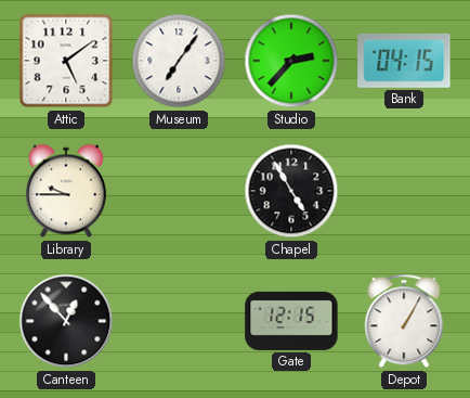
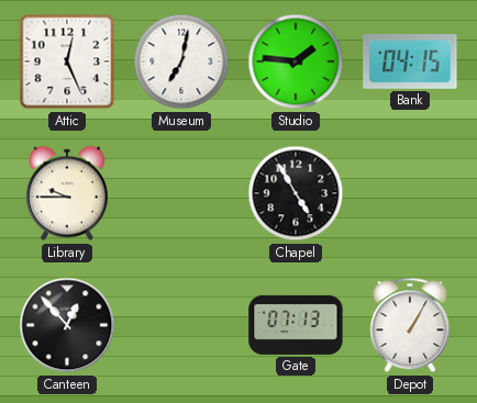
Attic: 5:09 -> 12:26 (67, 61)
Museum: 7:06 -> 7:02 (181, 61)
Studio: 2:37 -> 1:46 (296, 61)
Gate: 12:15 -> 07:13 (296, 325)
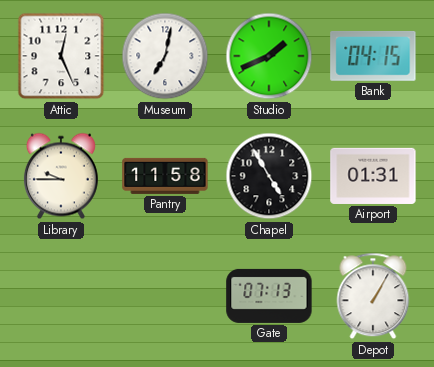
Studio: 1:46 -> 1:41 (269, 56)
Pantry: none -> 11:58 (165, 176)
Airport: none -> 01:31 (373, 176)
Canteen: 12:53 -> none (67, 325)
